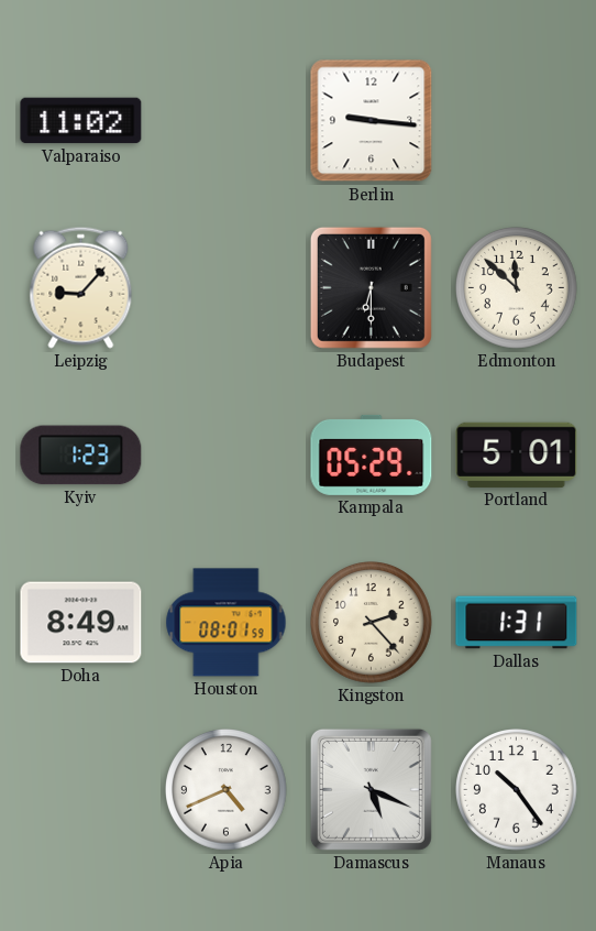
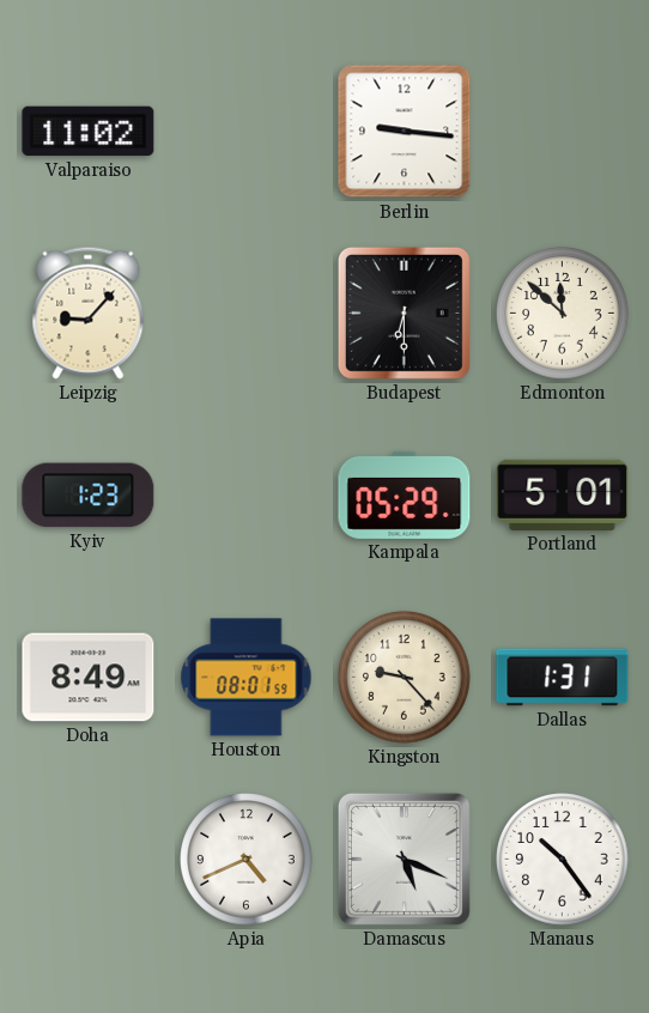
Kingston: 2:23 -> 9:23 (405, 678)
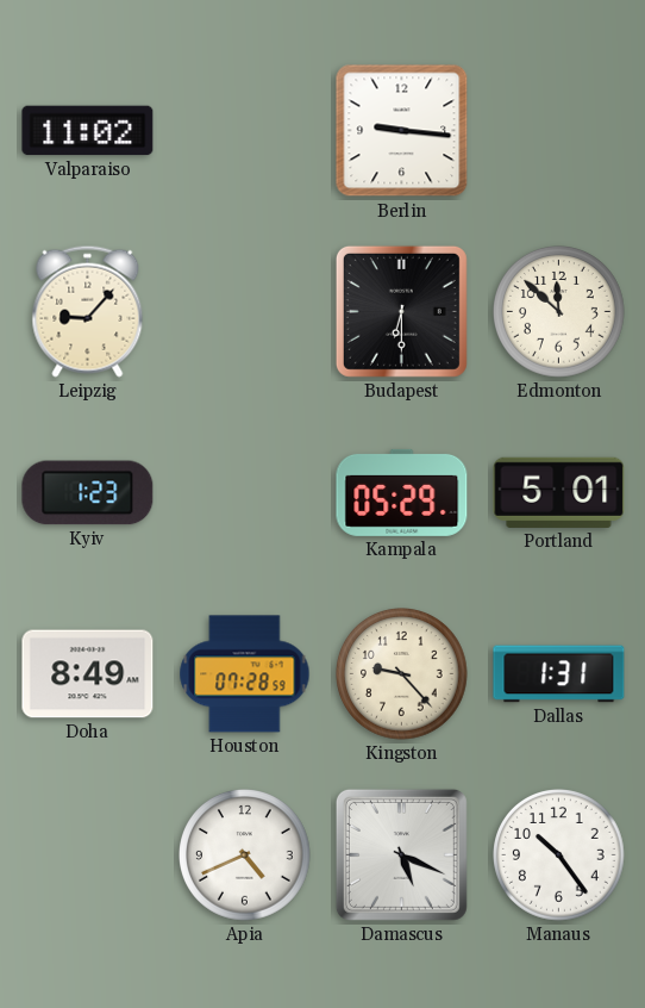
Houston: 08:01 -> 07:28 (245, 674)
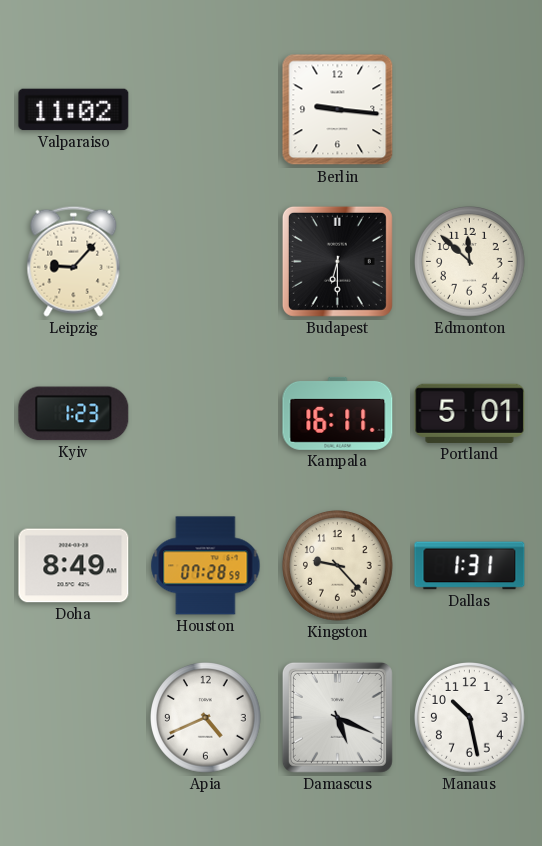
Kampala: 05:29 -> 16:11 (338, 413)
Manaus: 10:24 -> 10:28 (470, 718)
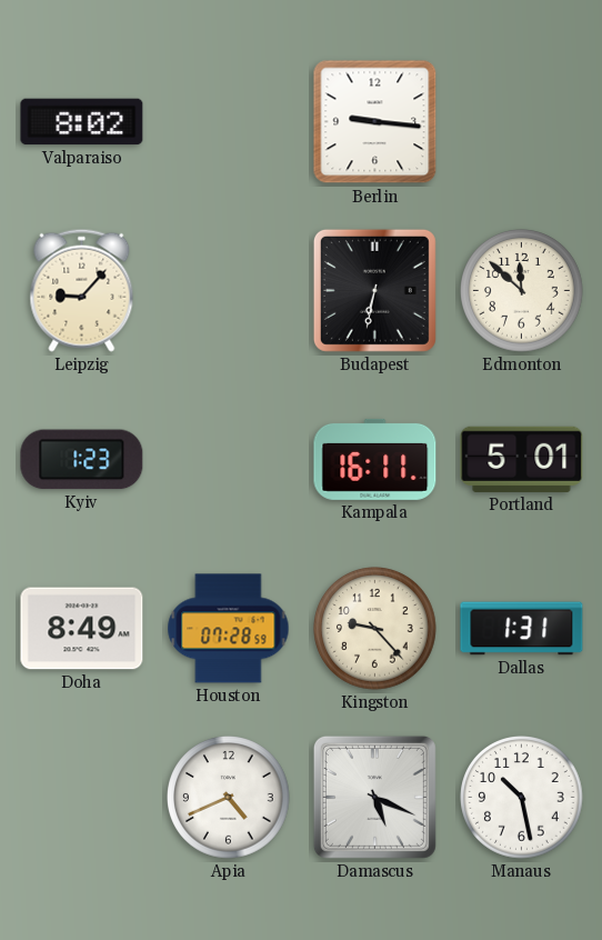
Valparaiso: 11:02 -> 8:02 (82, 122)
Budapest: 6:30 -> 6:32 (374, 290)
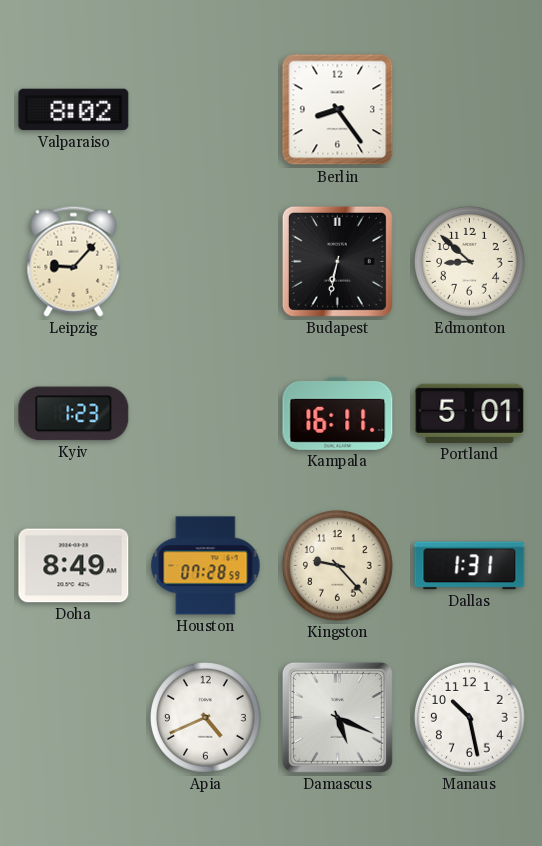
Berlin: 9:16 -> 8:24 (338, 110)
Edmonton: 11:52 -> 8:52 (470, 262)
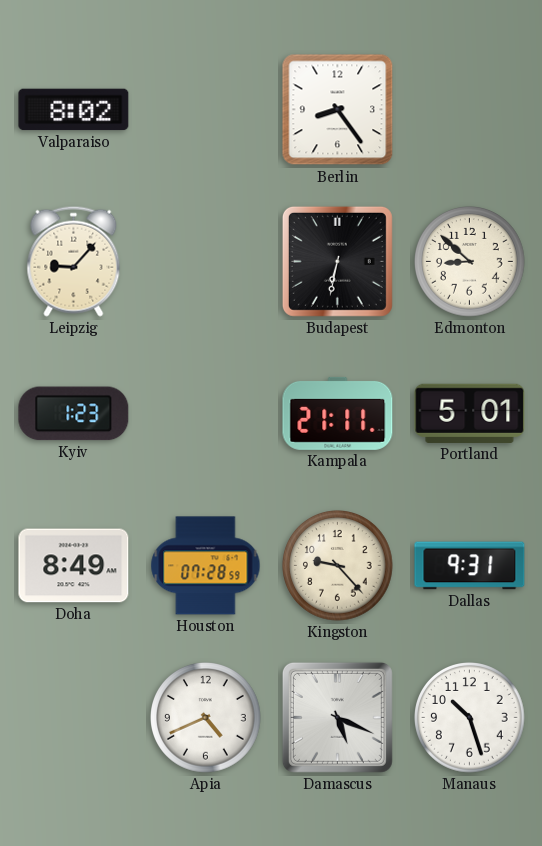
Kampala: 16:11 -> 21:11 (338, 413)
Dallas: 1:31 -> 9:31 (470, 566)
Manaus: 10:28 -> 10:27 (470, 718)
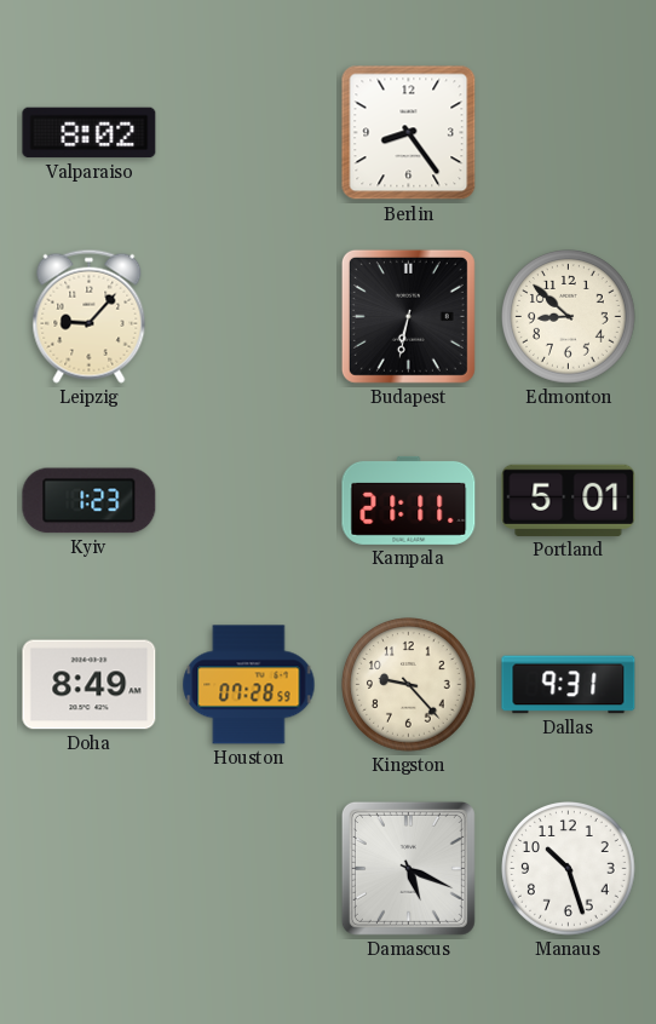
Apia: 4:41 -> none (206, 718)
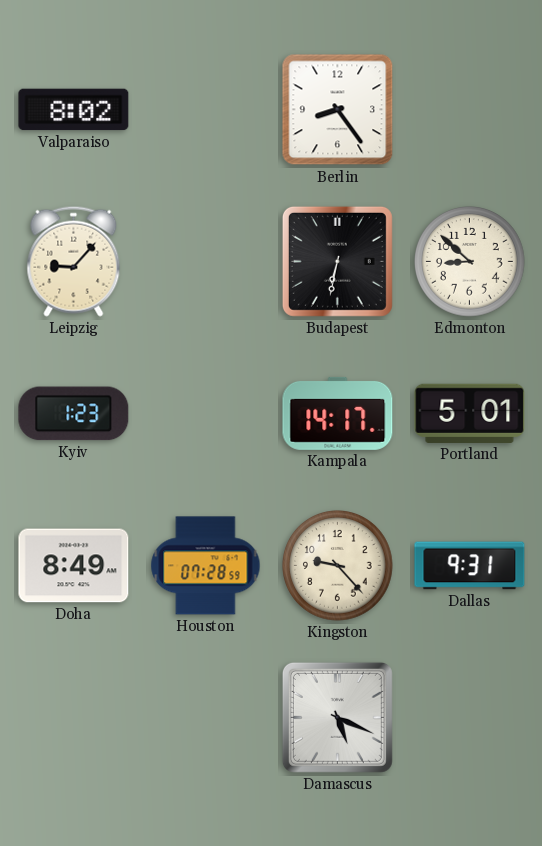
Kampala: 21:11 -> 14:17 (338, 413)
Manaus: 10:27 -> none (569, 869)
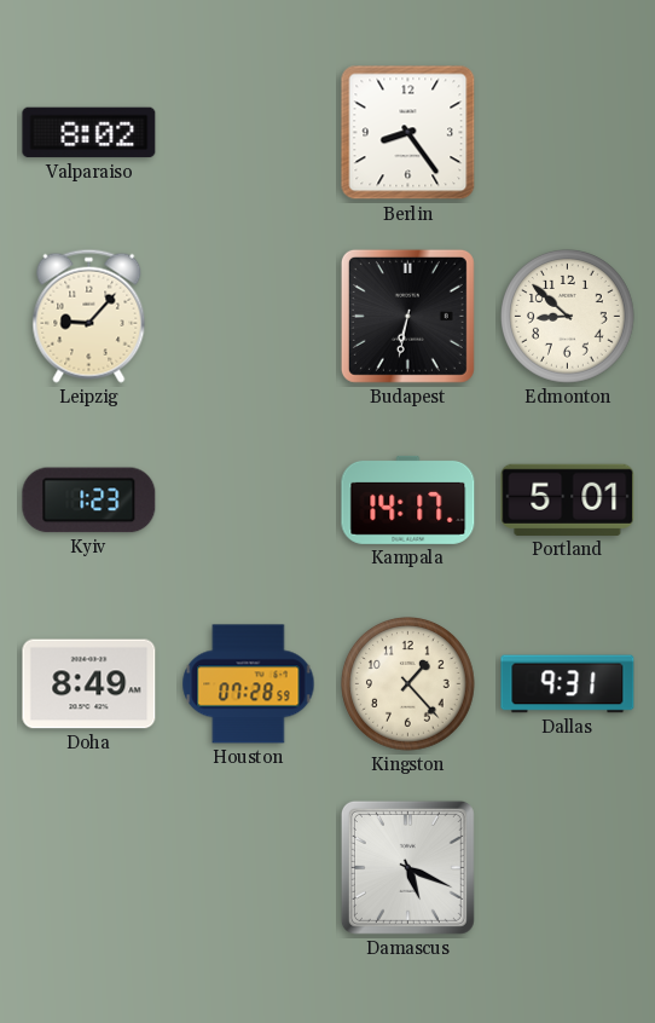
Kingston: 9:23 -> 1:23 (408, 684)
